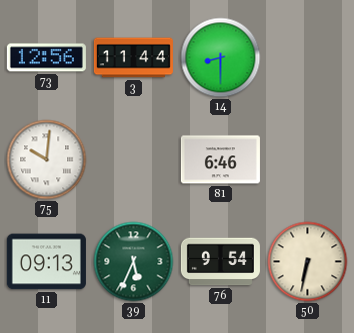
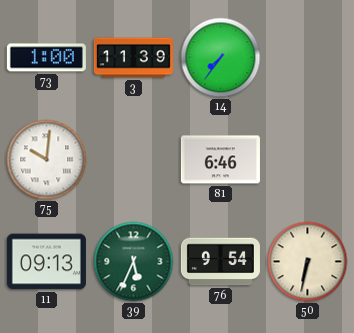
73: 12:56 -> 1:00 (46, 58)
3: 11:44 -> 11:39 (133, 58)
14: 8:30 -> 7:36 (221, 58)
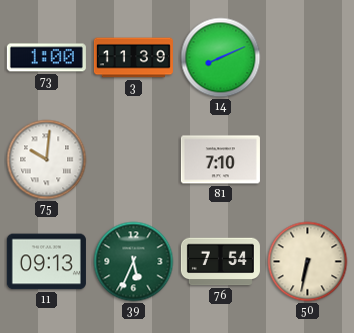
14: 7:36 -> 8:11 (221, 58)
81: 6:46 -> 7:10 (220, 160)
76: 9:54 -> 7:54 (220, 262)
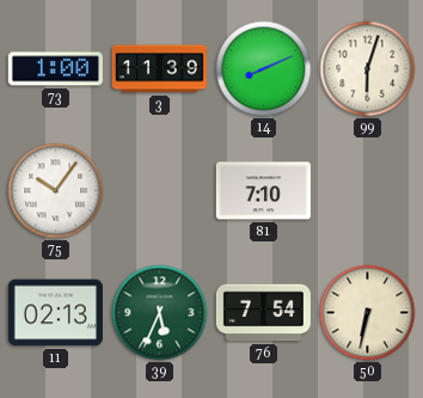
99: none -> 6:03 (368, 69)
75: 10:01 -> 10:06 (56, 191)
11: 09:13 -> 02:13 (55, 313)
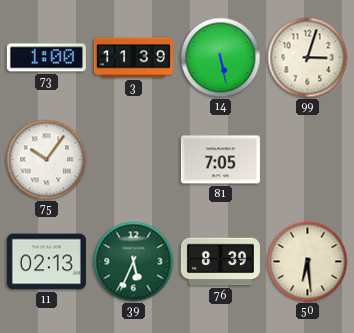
14: 8:11 -> 5:28 (221, 58)
99: 6:03 -> 3:03 (308, 58)
81: 7:10 -> 7:05 (220, 160)
76: 7:54 -> 8:39 (220, 262)
50: 6:32 -> 6:29 (308, 262)
